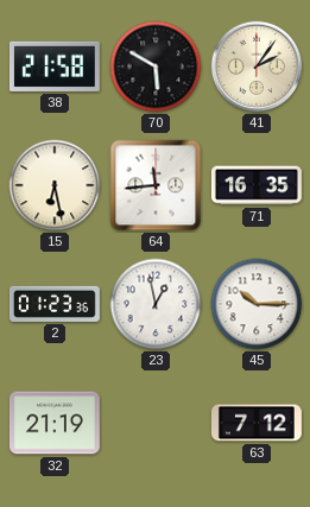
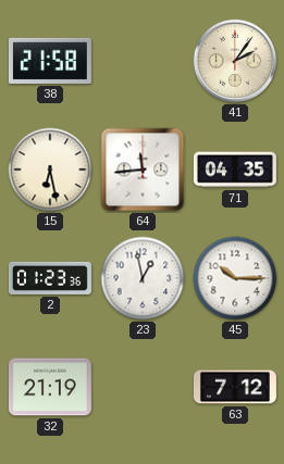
70: 5:50 -> none (156, 66)
71: 16:35 -> 04:35 (235, 170)
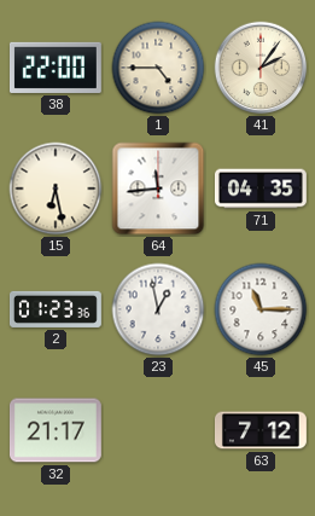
38: 21:58 -> 22:00 (56, 68)
1: none -> 4:45 (158, 68)
45: 10:15 -> 11:15 (261, 309)
32: 21:19 -> 21:17 (56, 430)
